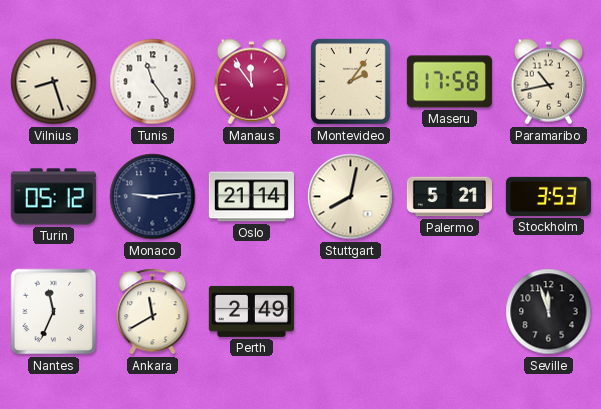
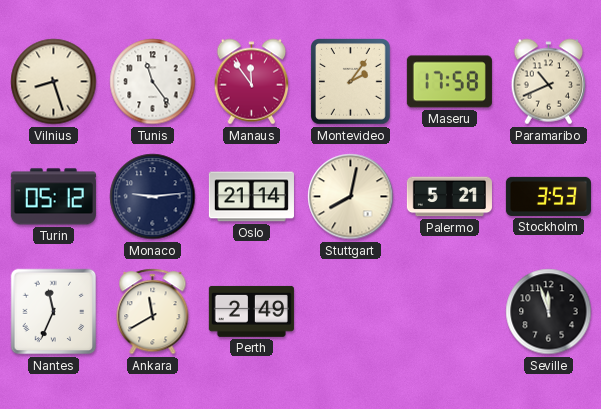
Paramaribo: 10:43 -> 10:41 (549, 82)
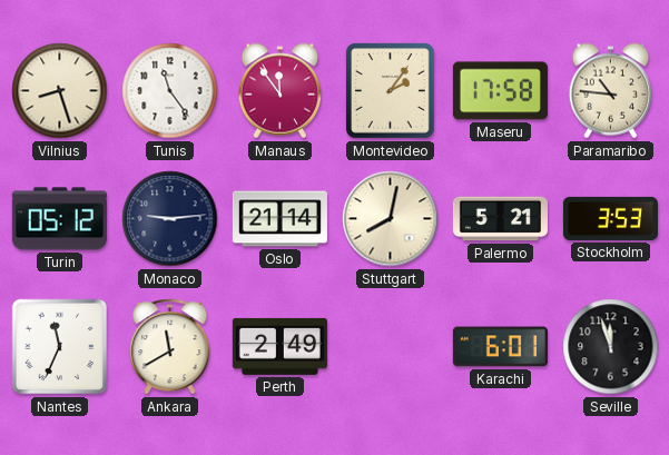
Paramaribo: 10:41 -> 10:46 (611, 91)
Karachi: none -> 6:01 (500, 347)
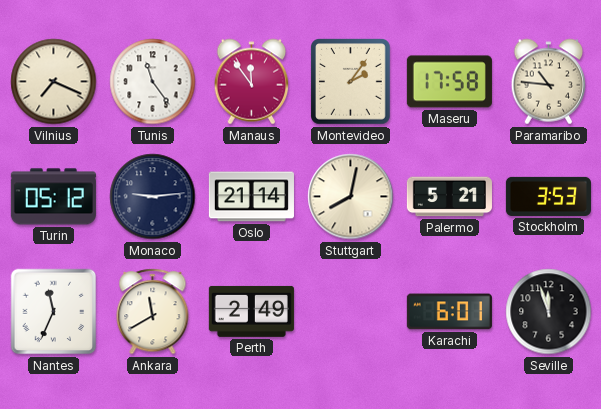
Vilnius: 8:27 -> 7:19 (54, 82)
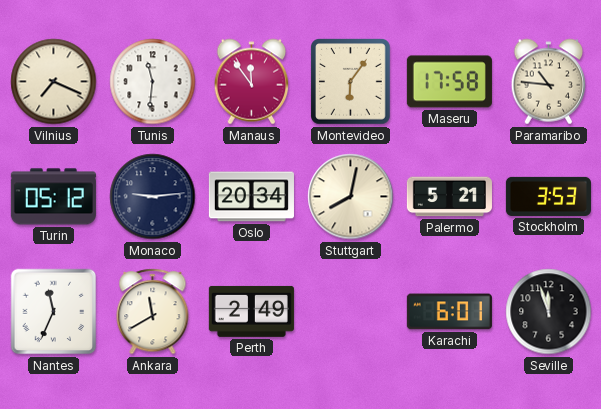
Tunis: 11:24 -> 11:31 (153, 82)
Montevideo: 2:06 -> 6:06 (351, 82)
Oslo: 21:14 -> 20:34 (251, 197)
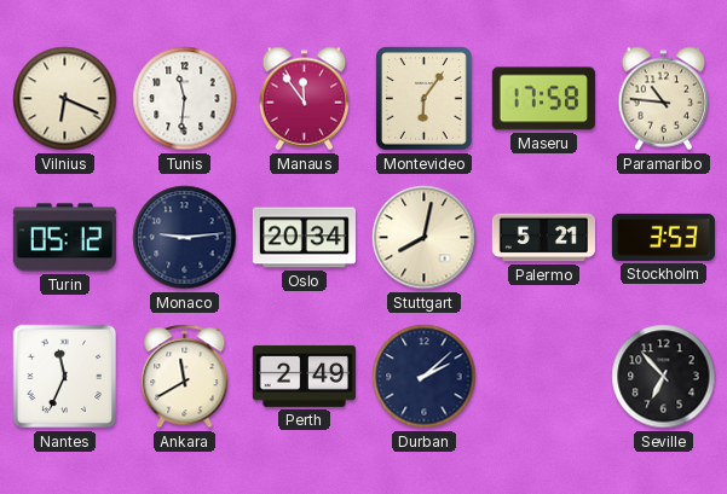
Vilnius: 7:19 -> 6:19 (65, 99)
Durban: none -> 2:08 (425, 377)
Karachi: 6:01 -> none (449, 312)
Seville: 11:57 -> 6:53 (664, 377)
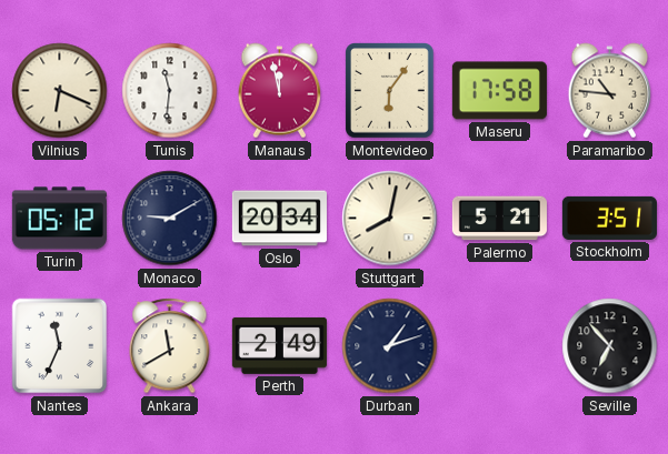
Manaus: 11:54 -> 11:58 (280, 91)
Monaco: 9:14 -> 9:10 (170, 219)
Stockholm: 3:53 -> 3:51 (609, 218)
Durban: 2:08 -> 1:12 (390, 346)
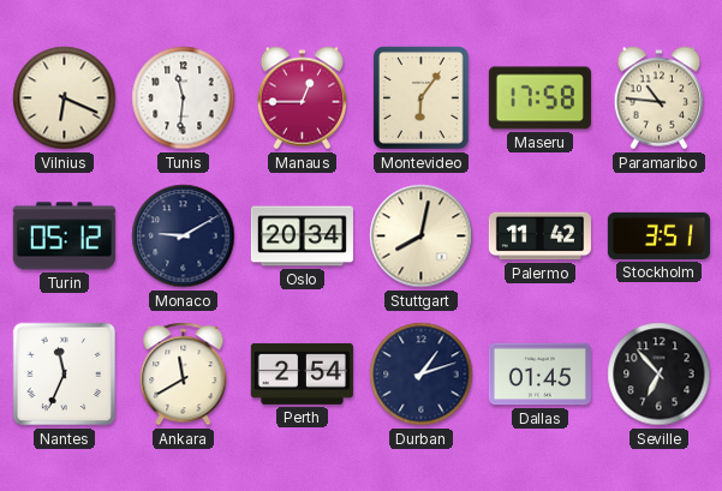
Manaus: 11:58 -> 12:45 (303, 98)
Palermo: 5:21 -> 11:42 (539, 236)
Perth: 2:49 -> 2:54 (302, 373)
Dallas: none -> 01:45 (539, 375)
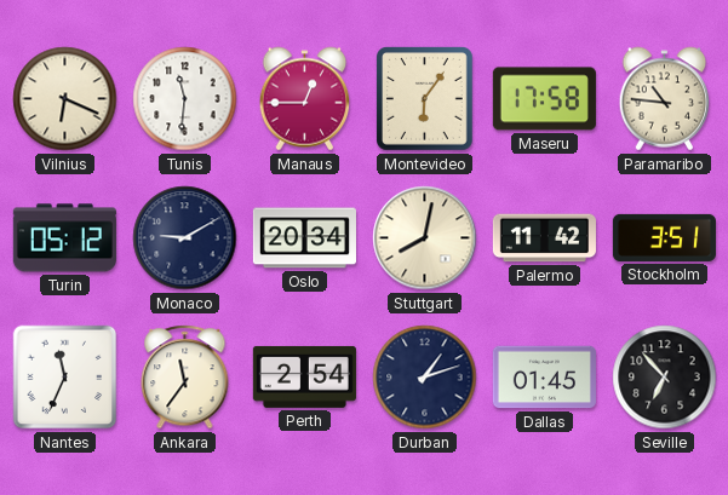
Ankara: 11:40 -> 11:36 (185, 378)
